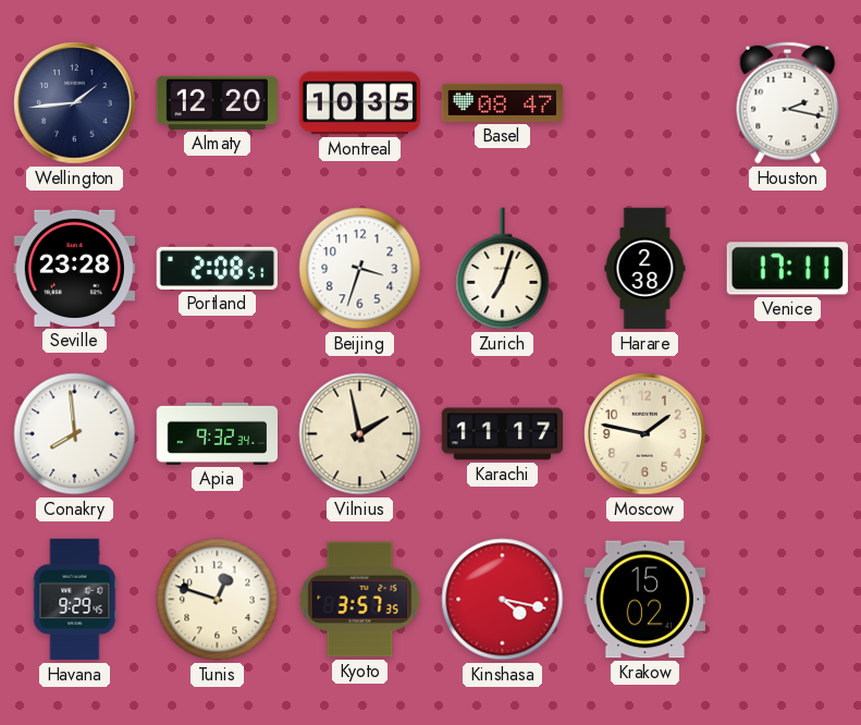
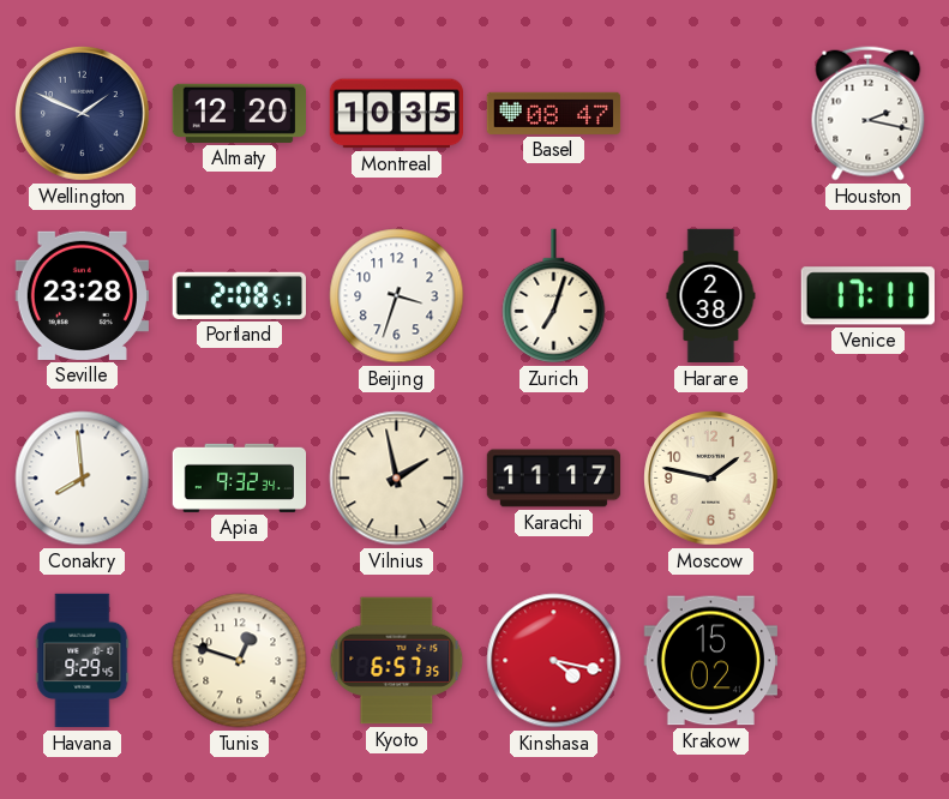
Wellington: 1:44 -> 1:49 (83, 114)
Kyoto: 3:57 -> 6:57 (397, 661)
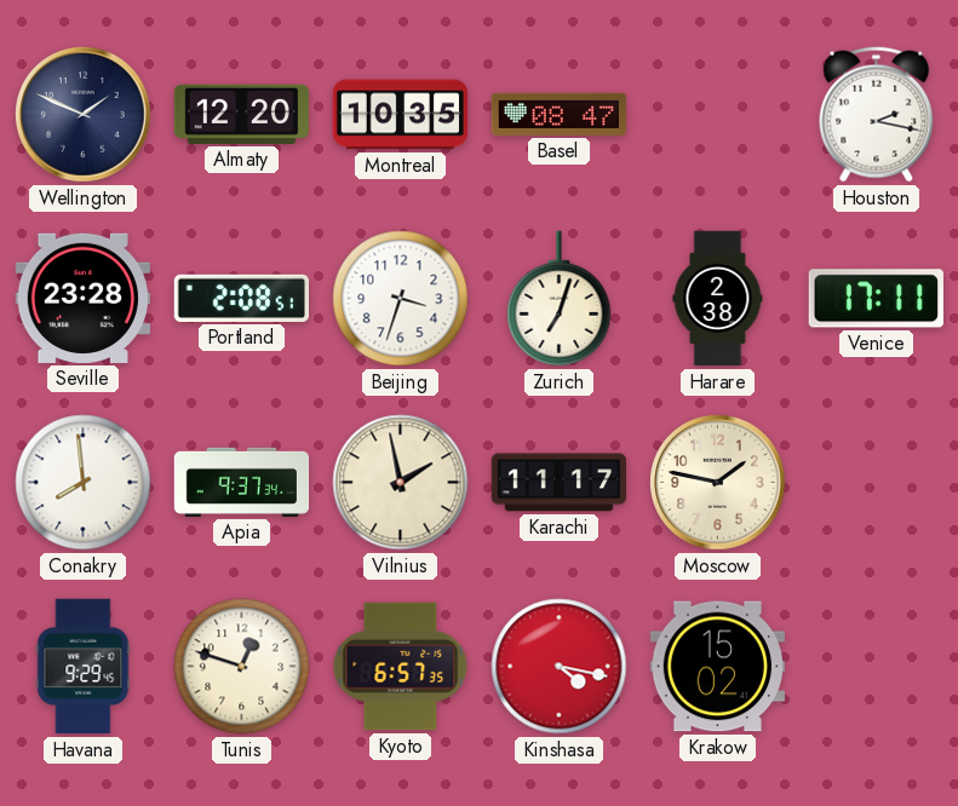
Apia: 9:32 -> 9:37 (242, 482)
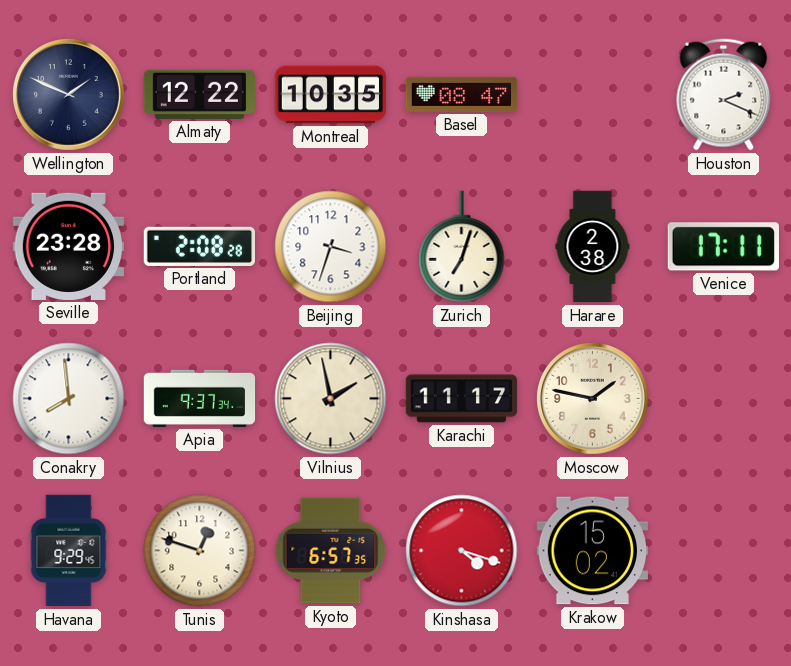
Almaty: 12:20 -> 12:22 (200, 94)
Houston: 2:17 -> 2:19 (724, 95)
Portland: 2:08:51 -> 2:08:28 (199, 246)
Kinshasa: 4:17 -> 4:18 (462, 551)
